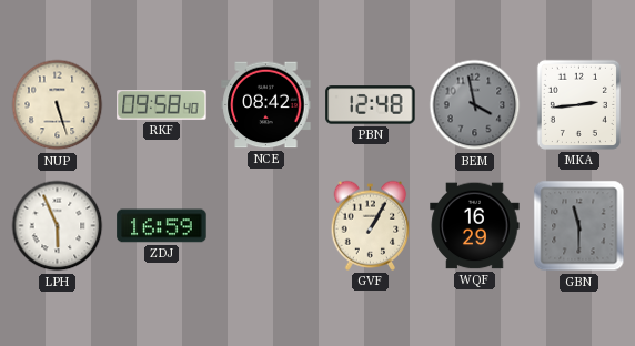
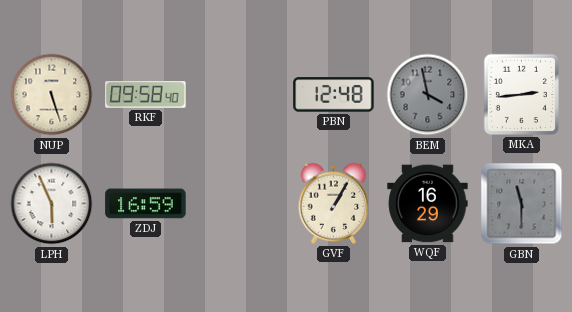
NCE: 08:42 -> none (266, 105)
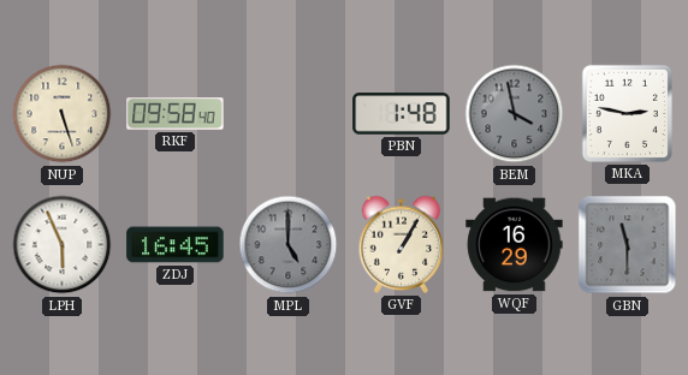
PBN: 12:48 -> 1:48 (402, 114)
MKA: 2:44 -> 2:47 (627, 113)
ZDJ: 16:59 -> 16:45 (176, 245)
MPL: none -> 5:00 (289, 245)
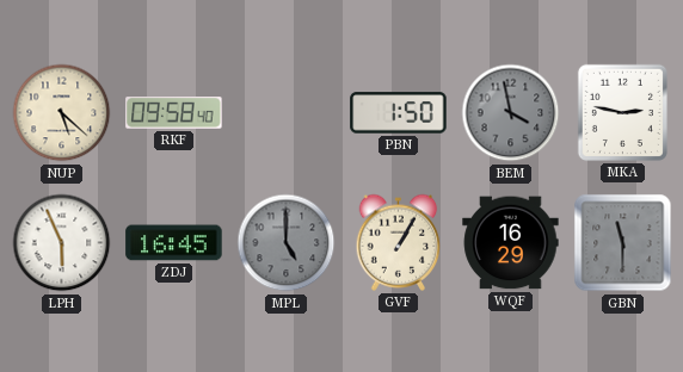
NUP: 5:27 -> 5:22 (62, 113)
PBN: 1:48 -> 1:50 (399, 113)
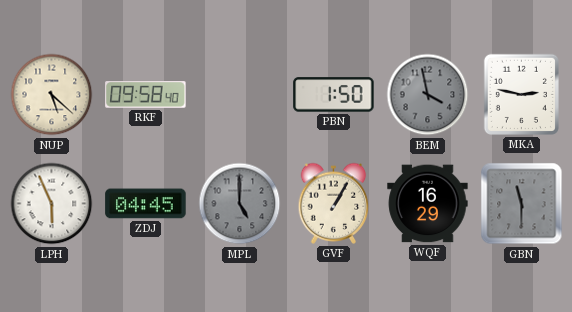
ZDJ: 16:45 -> 04:45 (146, 204)
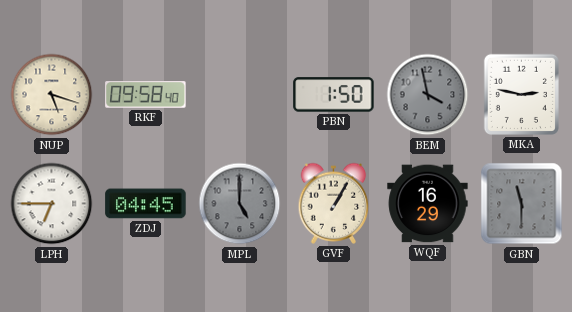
NUP: 5:22 -> 5:18 (52, 95)
LPH: 5:56 -> 6:45 (52, 204)
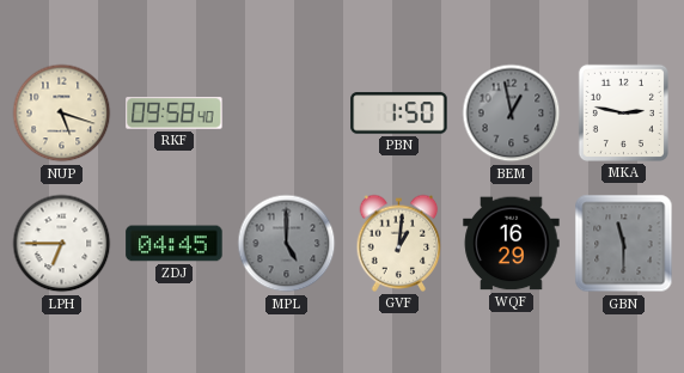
BEM: 3:58 -> 12:58 (512, 114)
GVF: 1:05 -> 1:01 (399, 243)
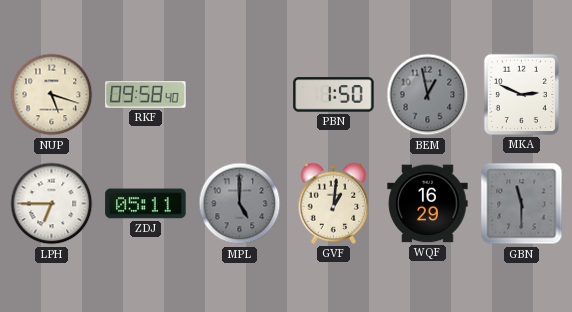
MKA: 2:47 -> 2:49 (521, 94)
ZDJ: 04:45 -> 05:11 (146, 204)
